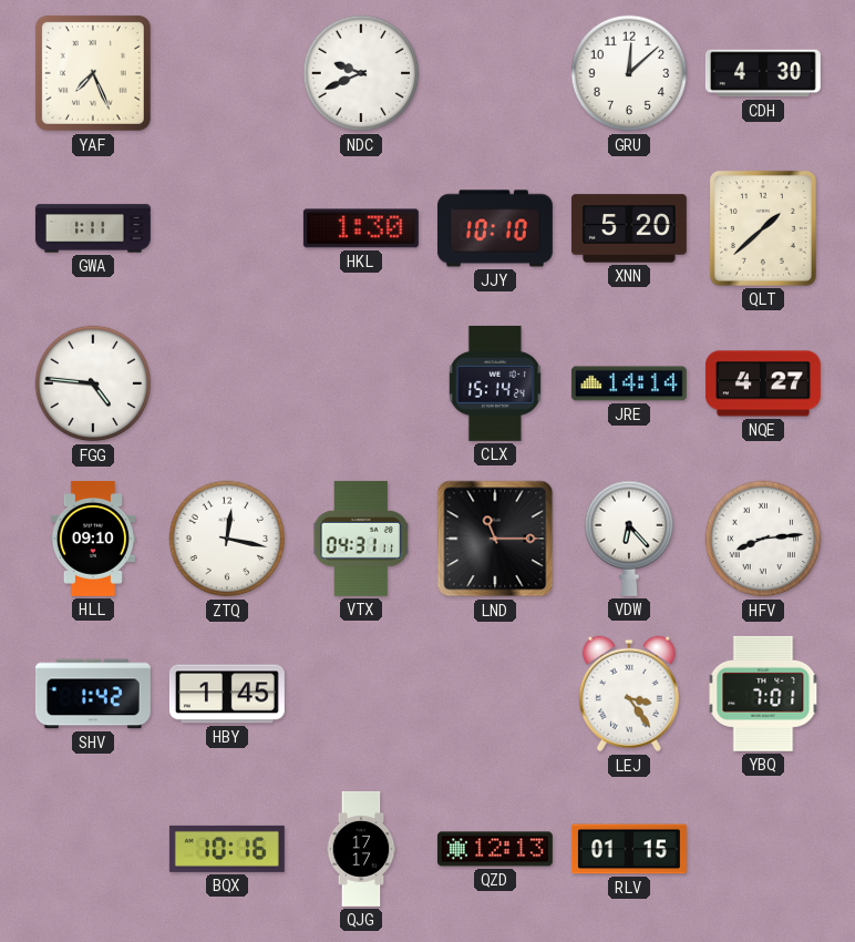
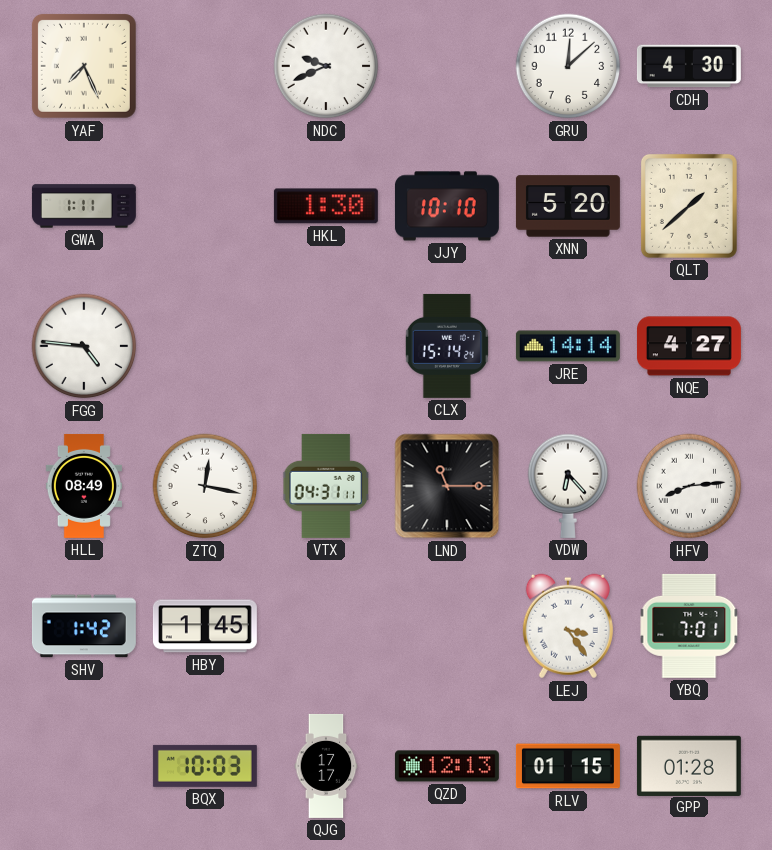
HLL: 09:10 -> 08:49 (84, 486)
BQX: 10:16 -> 10:03 (205, 766)
GPP: none -> 01:28 (689, 765)
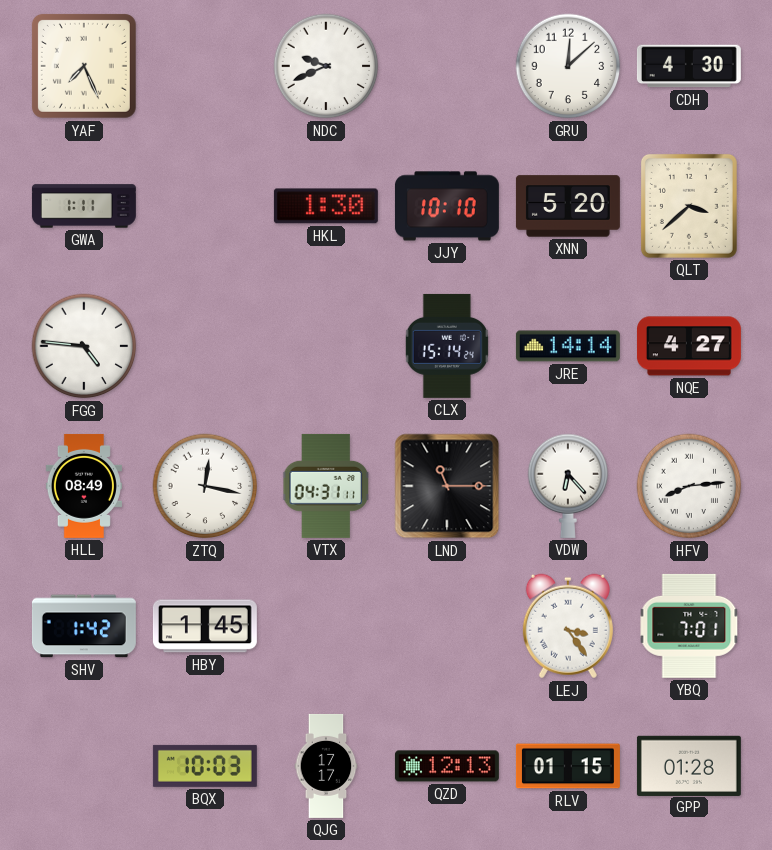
QLT: 1:38 -> 3:38 (689, 206)
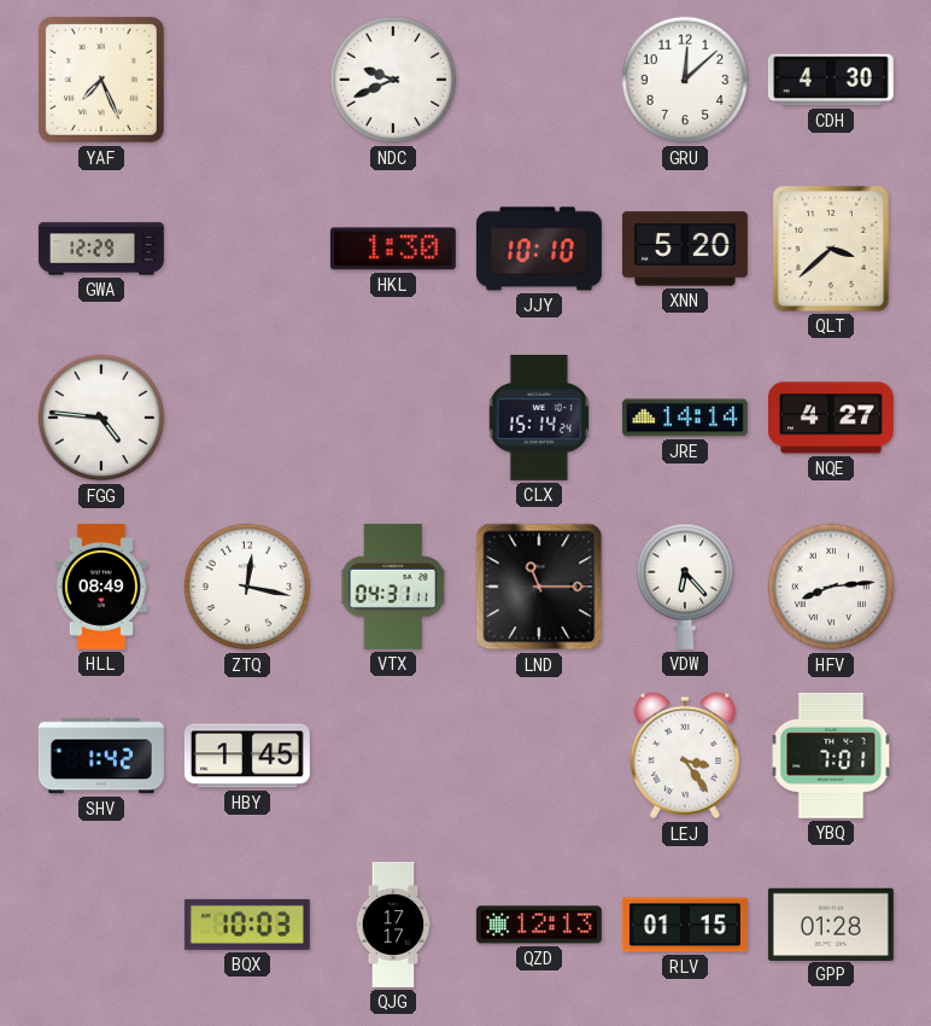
GWA: 1:11 -> 12:29 (101, 249)
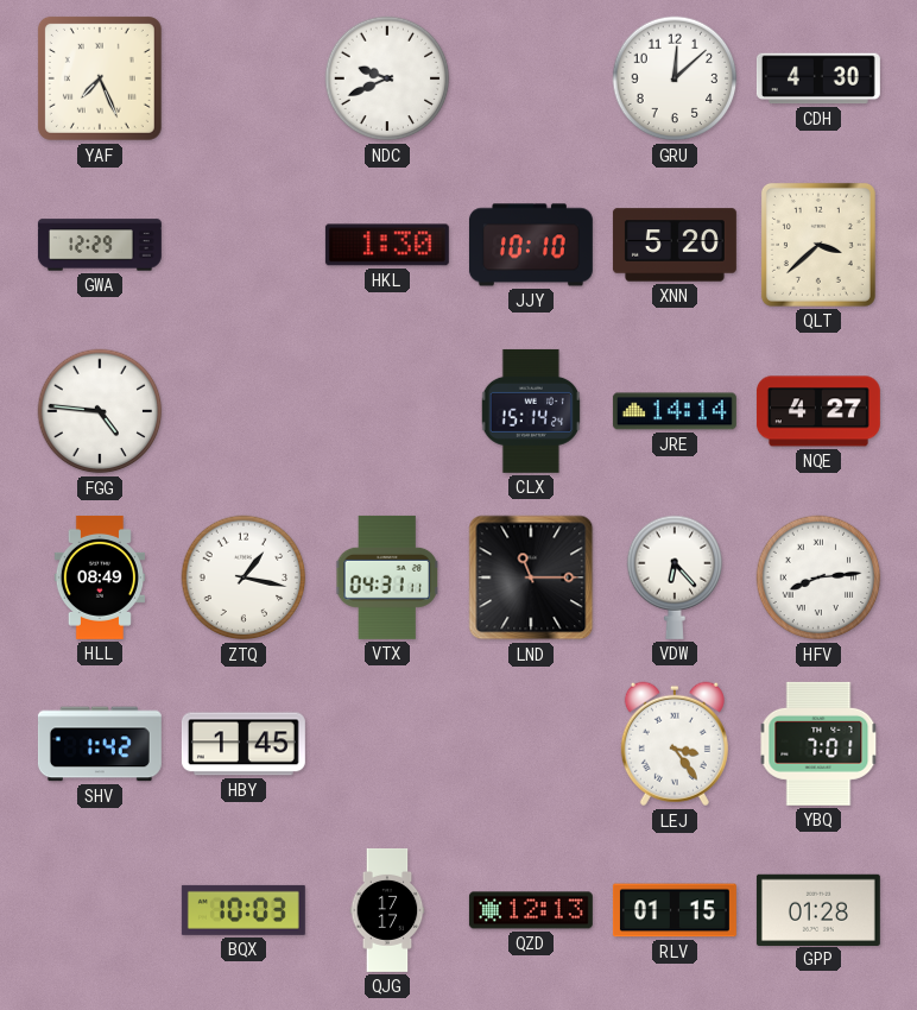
ZTQ: 12:17 -> 1:17 (244, 577)
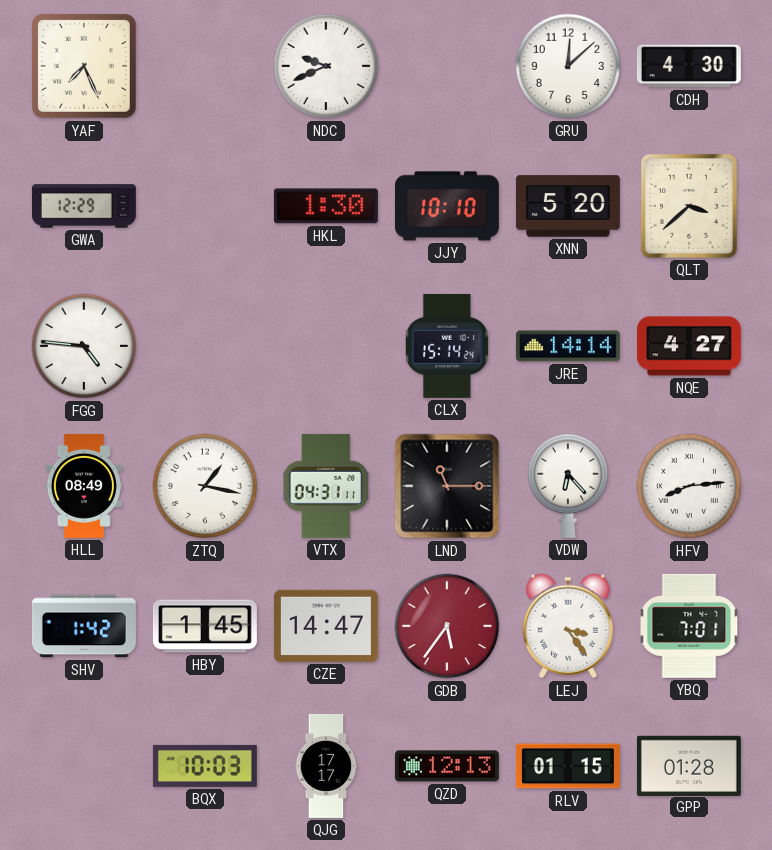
CZE: none -> 14:47 (326, 626)
GDB: none -> 5:36 (447, 626)
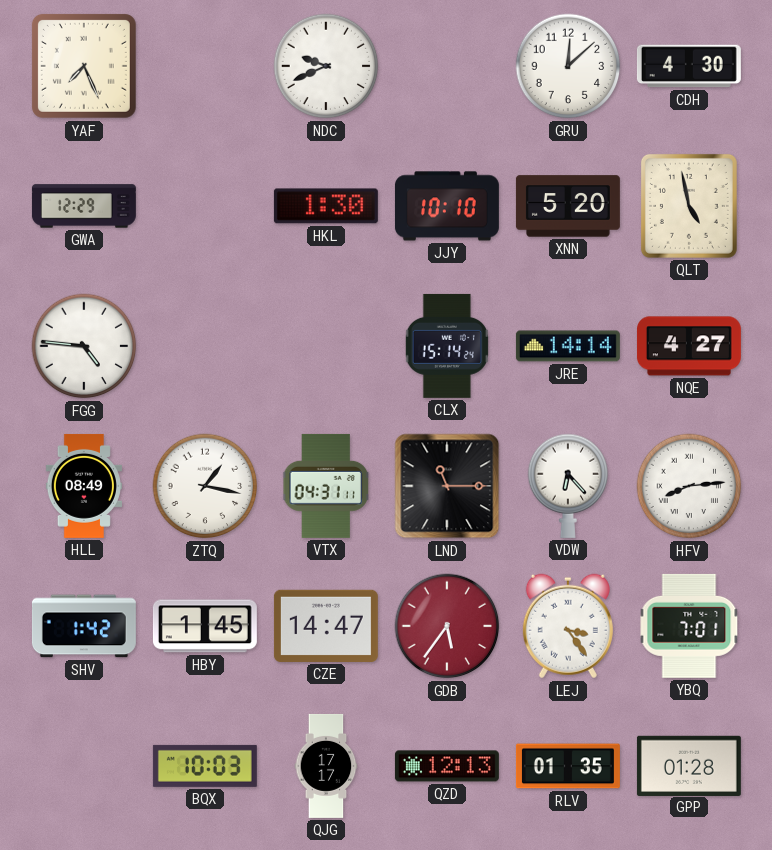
QLT: 3:38 -> 4:58 (689, 206)
RLV: 01:15 -> 01:35 (568, 766)
